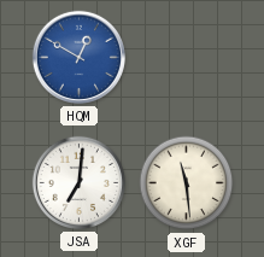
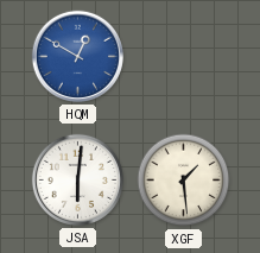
JSA: 7:01 -> 6:01 (77, 179)
XGF: 11:29 -> 1:29 (184, 181)
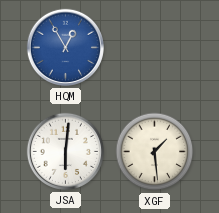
HQM: 12:50 -> 12:55 (65, 47)
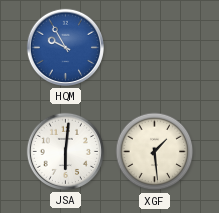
HQM: 12:55 -> 9:55 (65, 47)
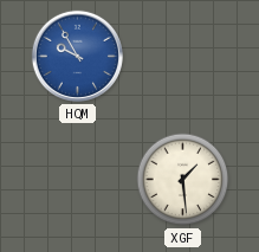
JSA: 6:01 -> none (65, 151)
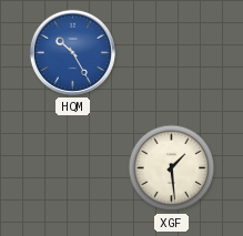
HQM: 9:55 -> 10:25 (72, 52)
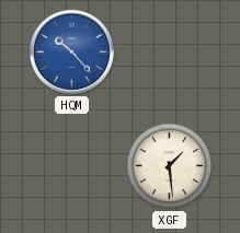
HQM: 10:25 -> 10:23 (71, 51)
